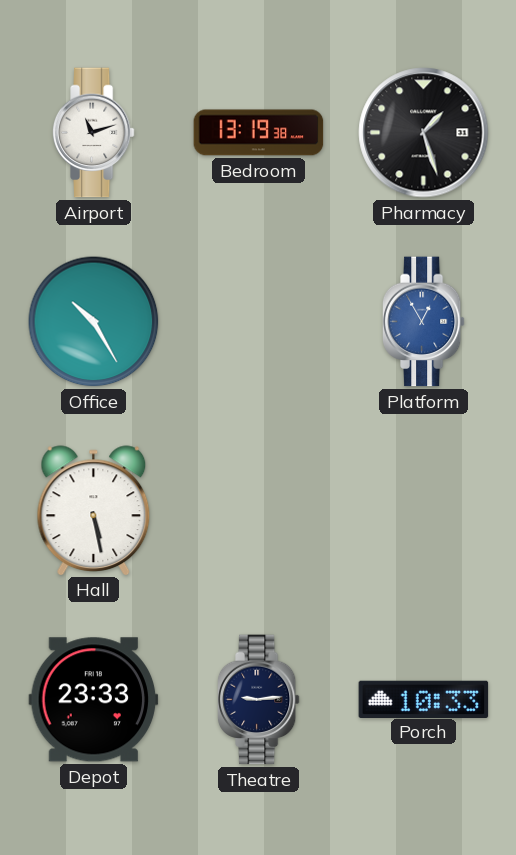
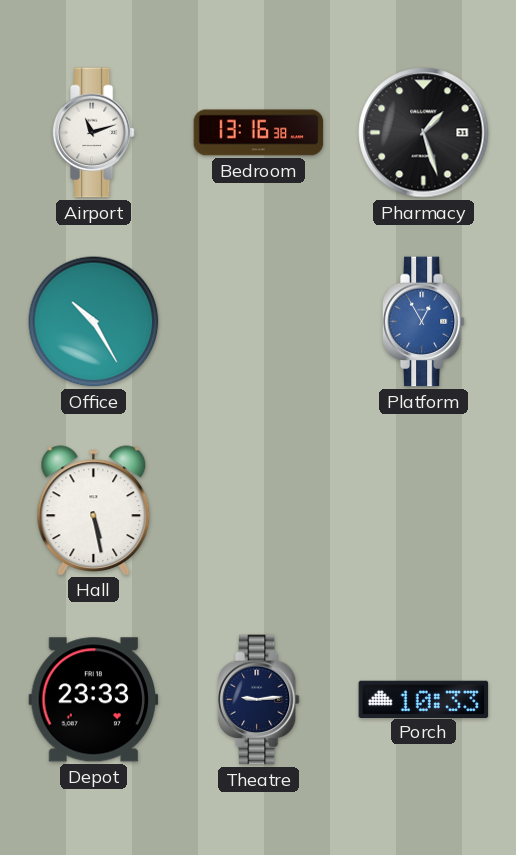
Bedroom: 13:19 -> 13:16 (259, 133)
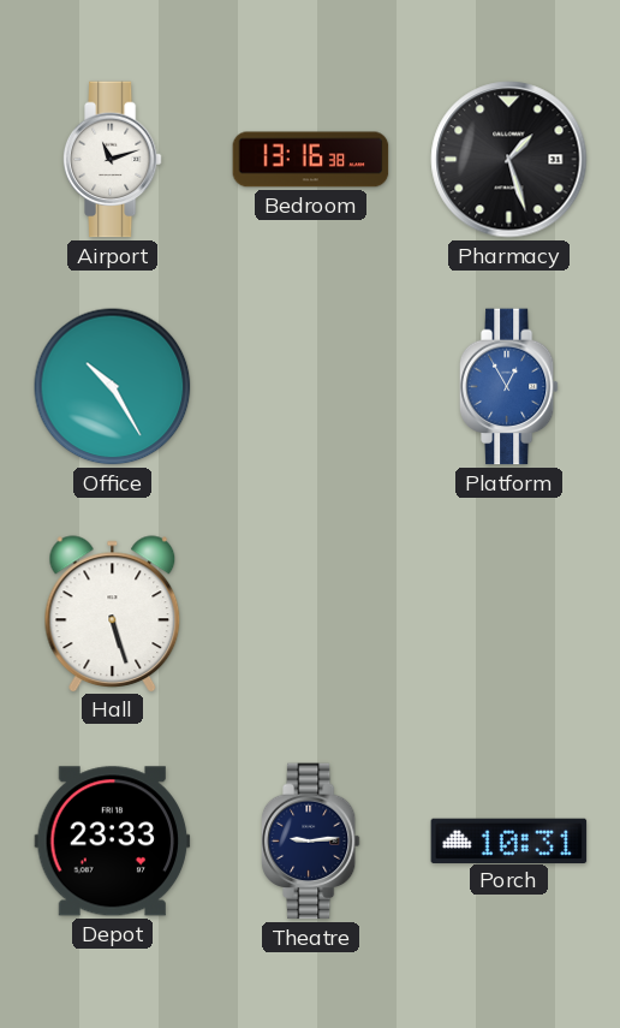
Hall: 5:28 -> 5:27 (113, 613)
Porch: 10:33 -> 10:31 (509, 840)
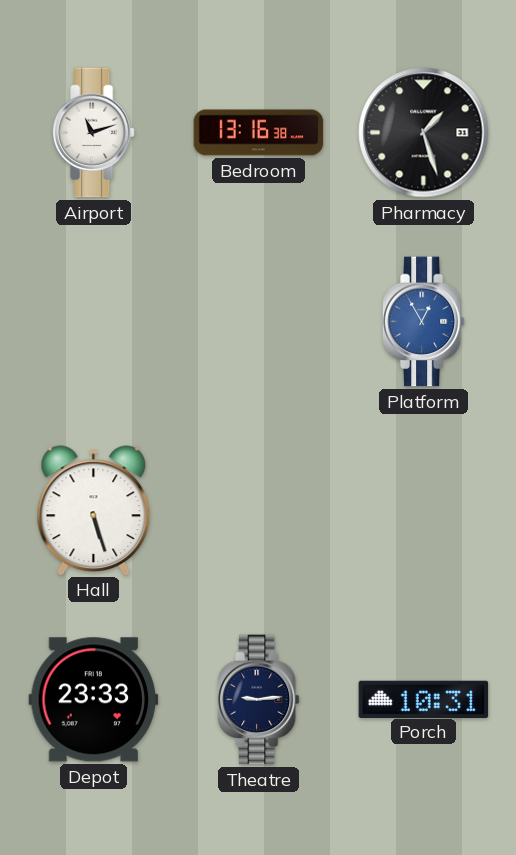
Office: 10:25 -> none (113, 387)
